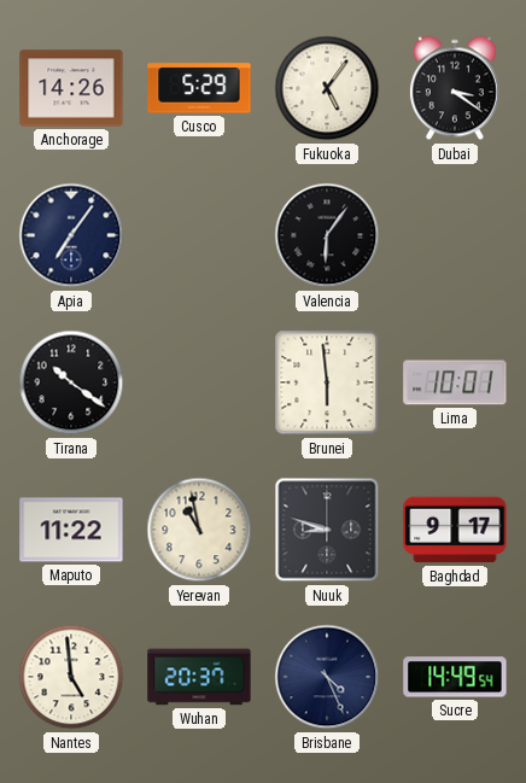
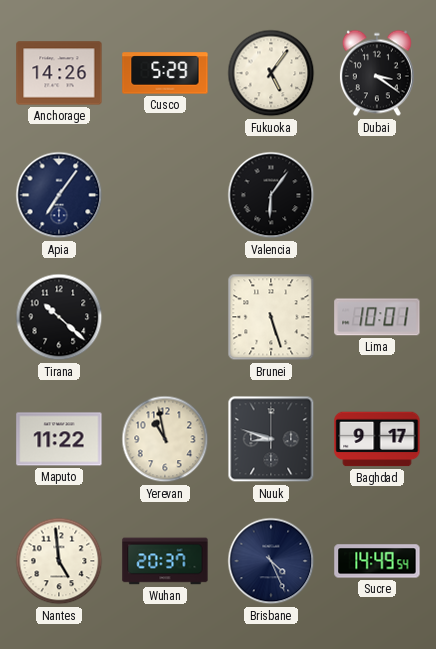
Tirana: 10:21 -> 10:22 (59, 317)
Brunei: 5:59 -> 5:27 (271, 317)
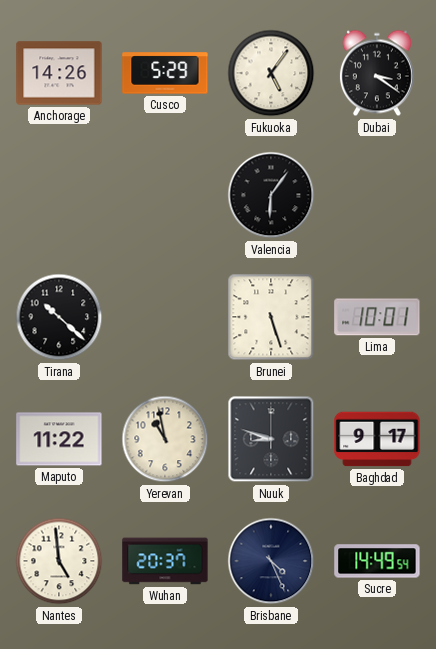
Apia: 7:06 -> none (59, 195)
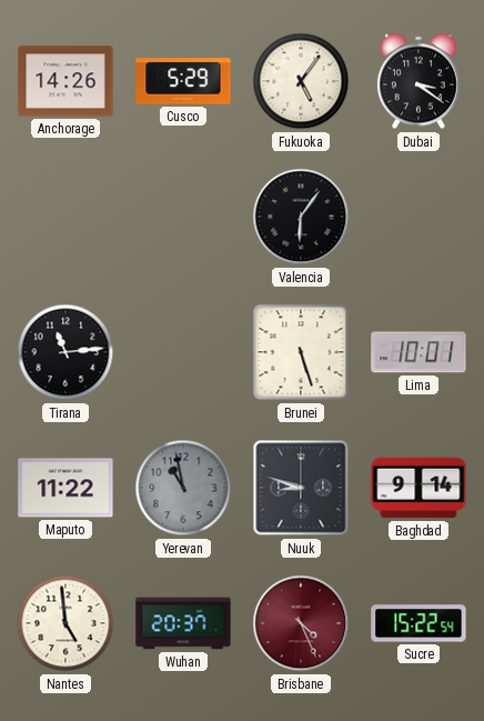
Tirana: 10:22 -> 11:14 (65, 352)
Yerevan dial: cream -> grey (183, 488)
Baghdad: 9:17 -> 9:14 (419, 488)
Brisbane dial: navy -> burgundy (301, 623)
Sucre: 14:49 -> 15:22 (419, 623)
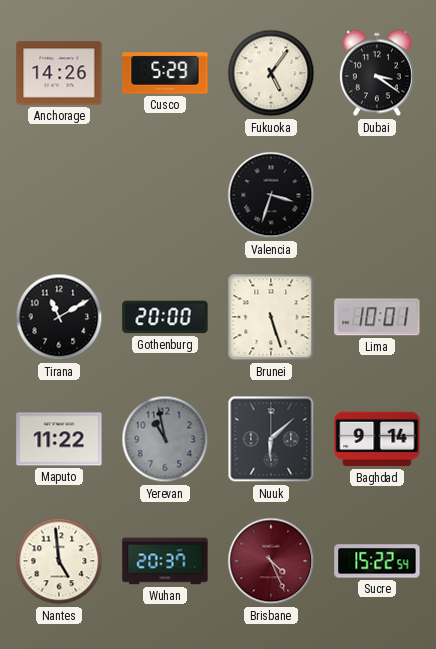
Valencia: 6:06 -> 3:33 (271, 195)
Tirana: 11:14 -> 11:10 (59, 317)
Gothenburg: none -> 20:00 (165, 317)
Nuuk: 8:48 -> 6:08 (271, 439)
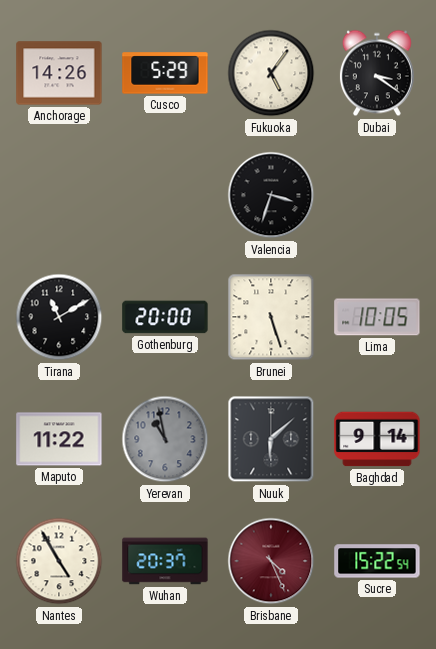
Lima: 10:01 -> 10:05 (377, 317)
Nantes: 4:59 -> 4:55 (59, 561)
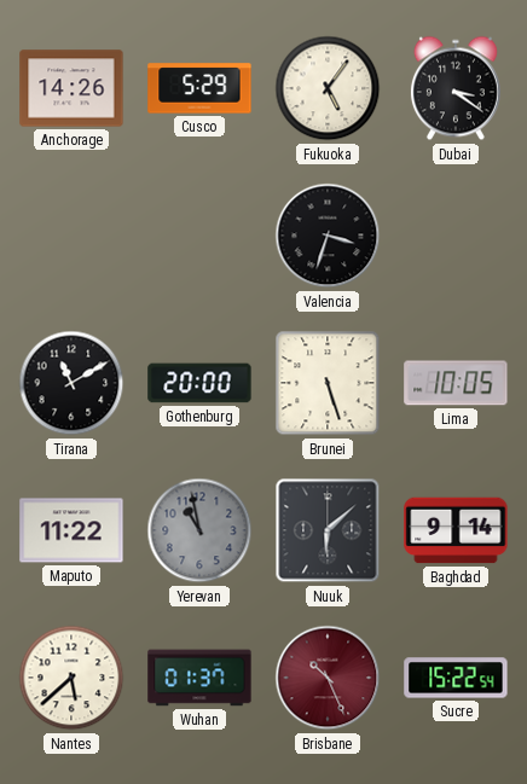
Nantes: 4:55 -> 5:38 (71, 678)
Wuhan: 20:37 -> 01:37 (199, 678)
Brisbane: 4:26 -> 10:26 (328, 678)
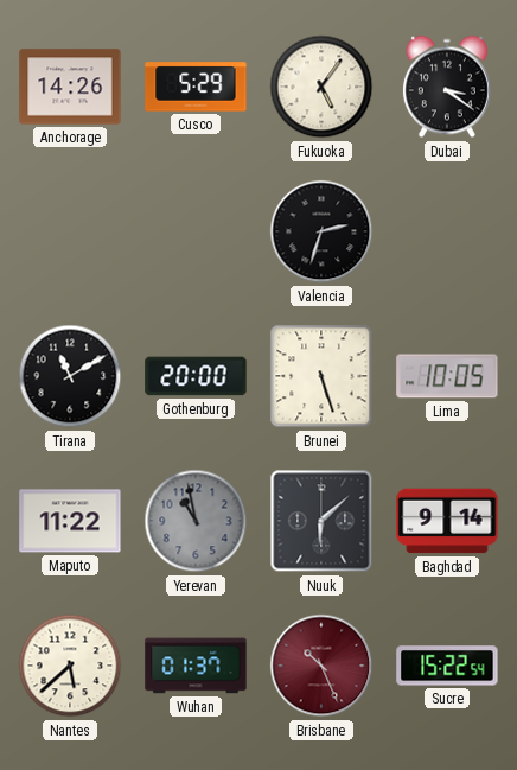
Valencia: 3:33 -> 2:33 (321, 231)
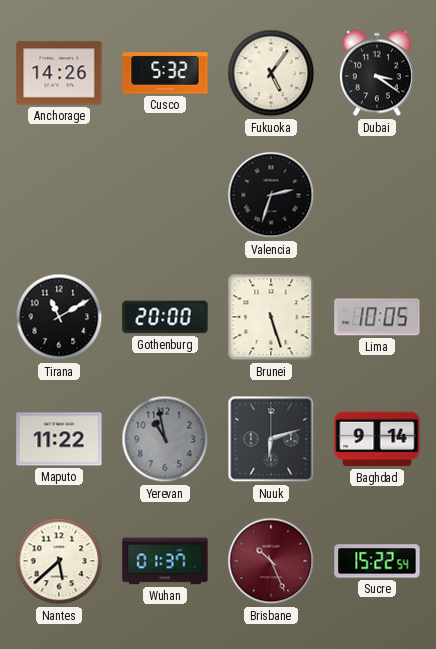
Cusco: 5:29 -> 5:32 (165, 73)
Nuuk: 6:08 -> 6:12 (271, 439)
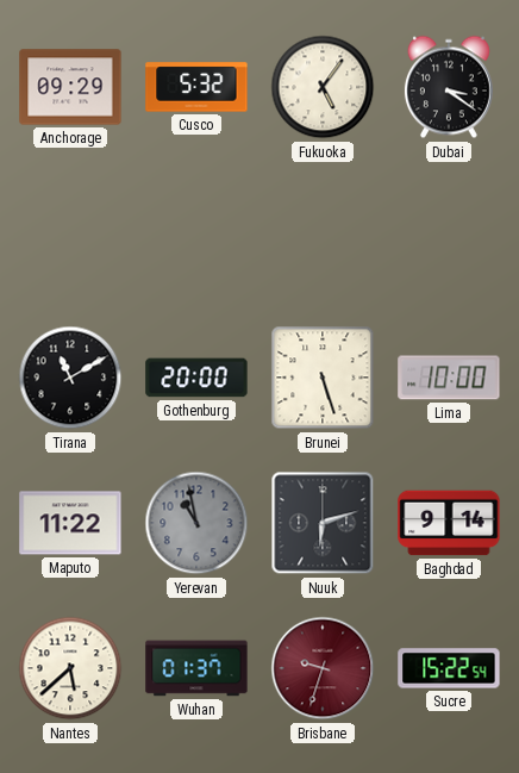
Anchorage: 14:26 -> 09:29 (70, 87)
Valencia: 2:33 -> none (271, 195)
Lima: 10:05 -> 10:00 (449, 378)
Brisbane: 10:26 -> 9:33 (323, 668)
